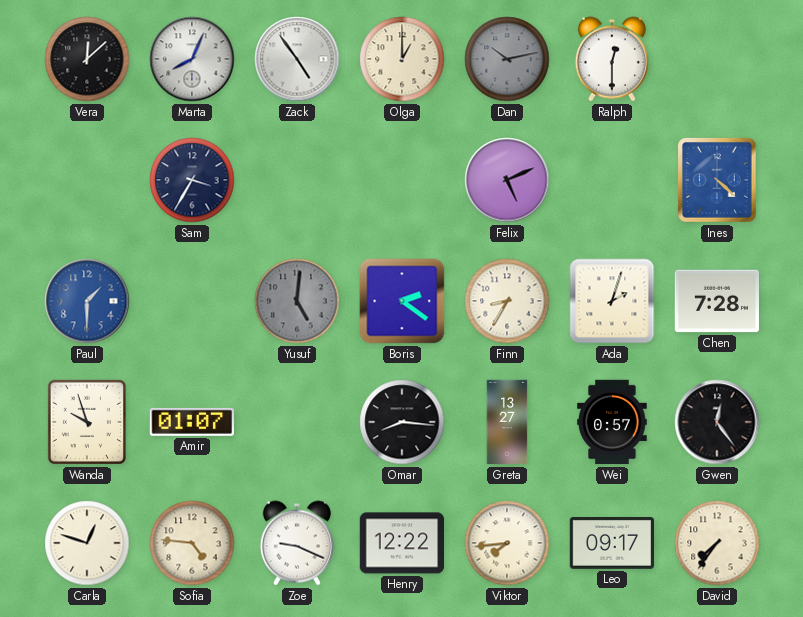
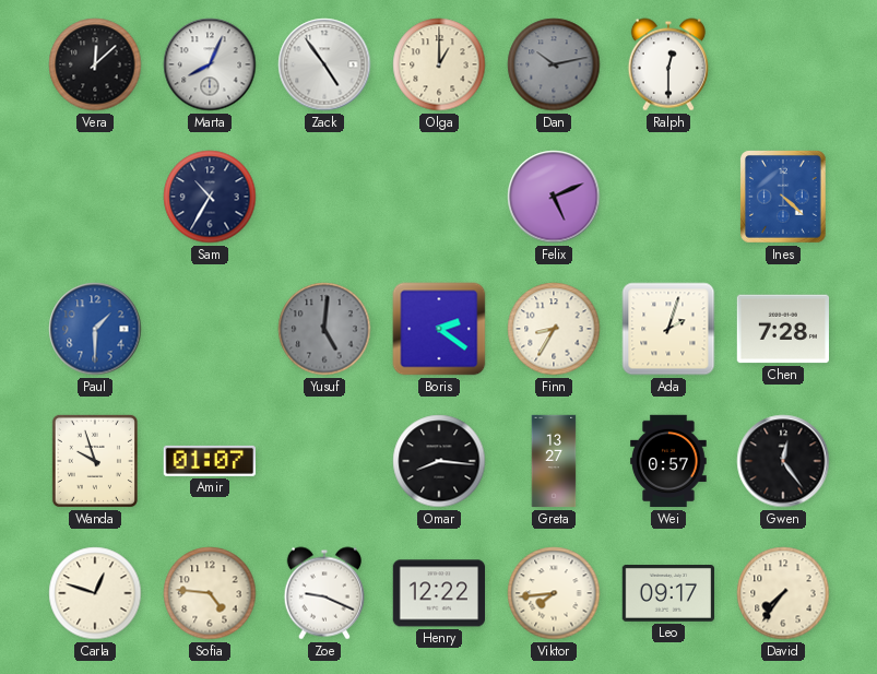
Sam: 3:35 -> 10:35 (210, 197)
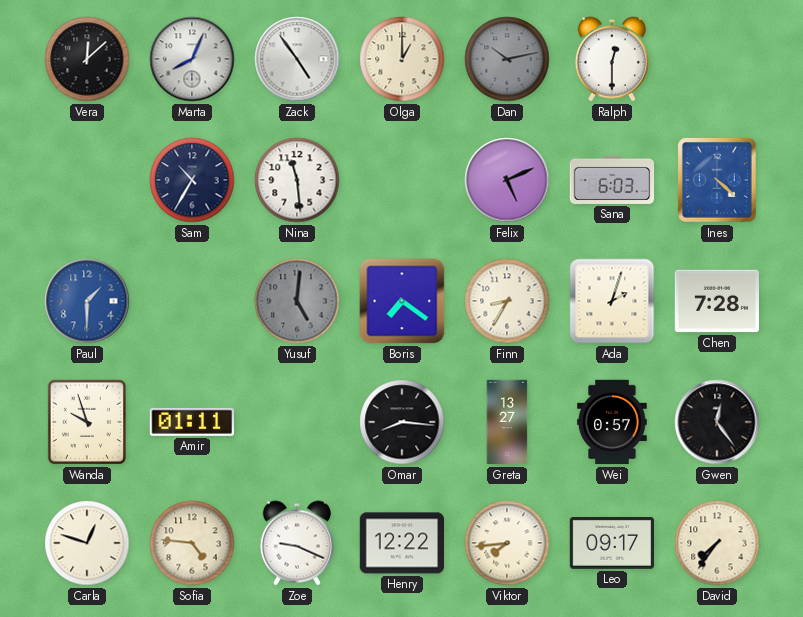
Nina: none -> 11:29 (297, 180)
Sana: none -> 6:03 (612, 180)
Boris: 2:21 -> 7:21 (402, 301)
Amir: 01:07 -> 01:11 (191, 422)
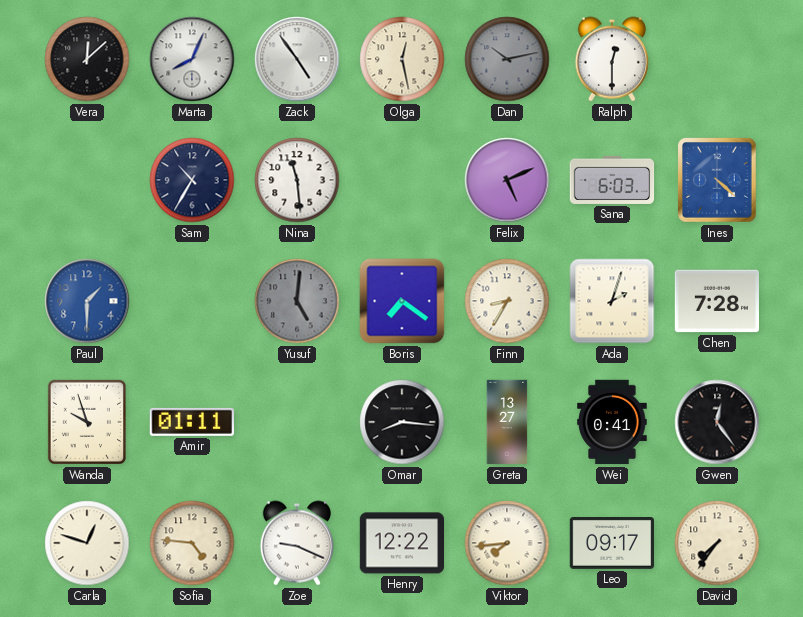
Olga: 1:00 -> 12:28 (402, 59)
Wei: 0:57 -> 0:41 (612, 422)
